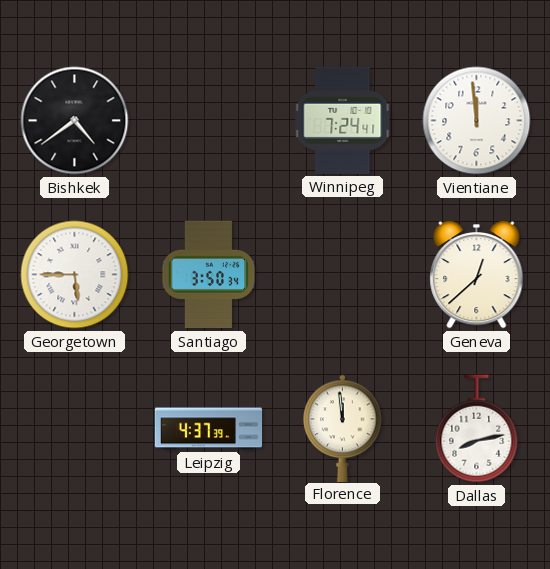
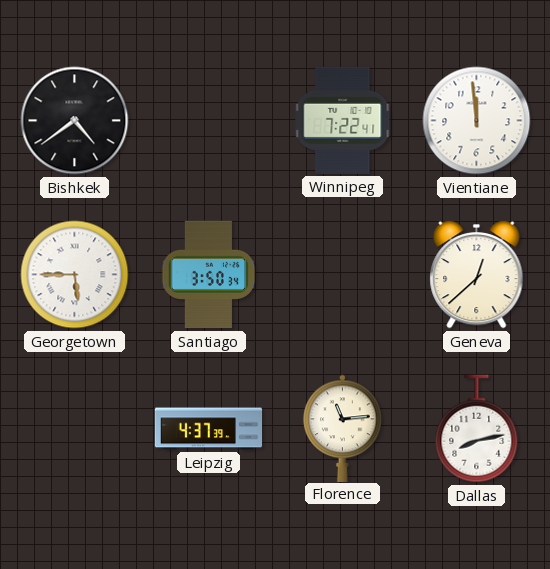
Winnipeg: 7:24 -> 7:22 (343, 120)
Florence: 11:59 -> 11:14 (343, 428)
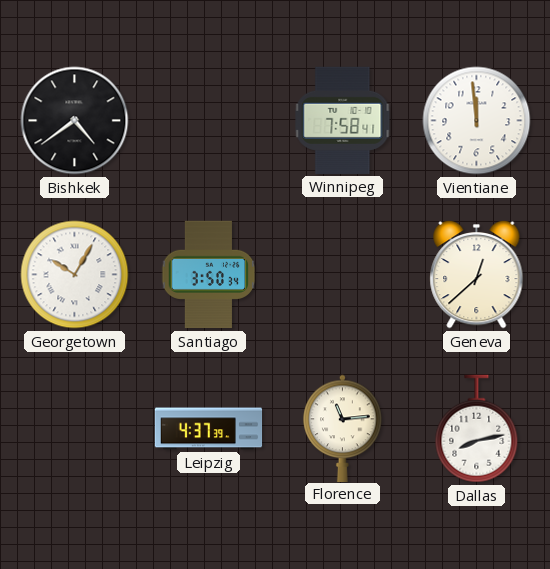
Winnipeg: 7:22 -> 7:58 (343, 120)
Georgetown: 5:45 -> 10:05 (75, 275)
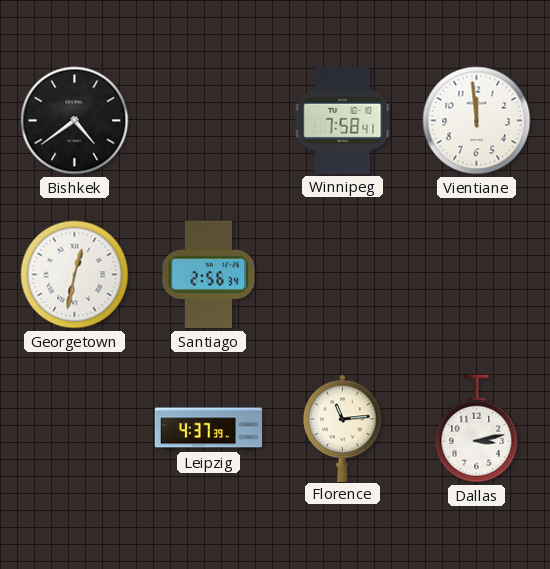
Georgetown: 10:05 -> 12:32 (75, 275)
Santiago: 3:50 -> 2:56 (209, 275)
Geneva: 12:38 -> none (477, 274)
Dallas: 8:13 -> 3:13 (477, 429)
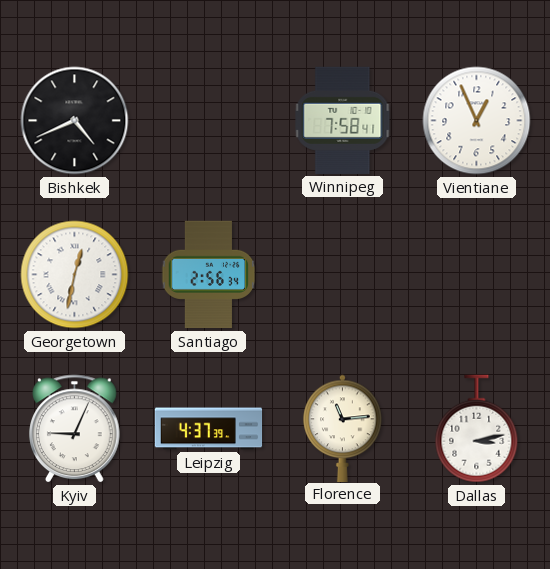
Bishkek: 4:39 -> 4:41 (75, 121)
Vientiane: 11:59 -> 12:56 (477, 121)
Kyiv: none -> 9:04 (75, 429)
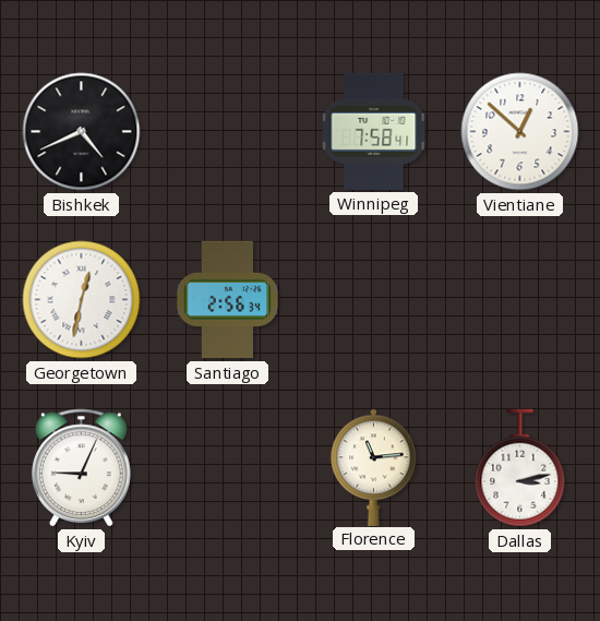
Vientiane: 12:56 -> 12:52 (520, 132)
Leipzig: 4:37 -> none (209, 429)
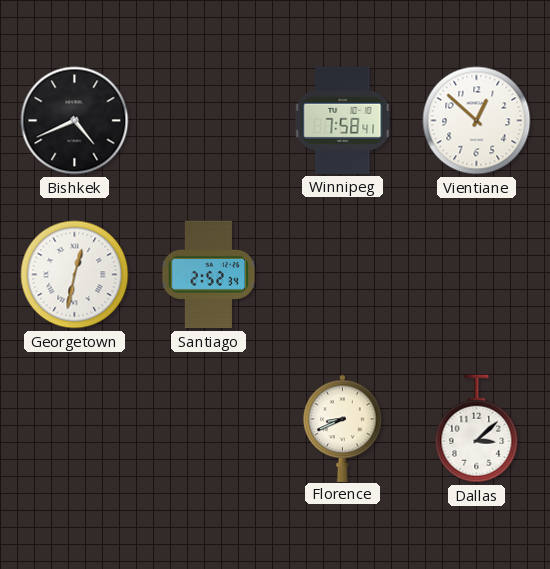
Santiago: 2:56 -> 2:52 (209, 275)
Kyiv: 9:04 -> none (82, 468)
Florence: 11:14 -> 8:41 (343, 428)
Dallas: 3:13 -> 3:08 (477, 429)
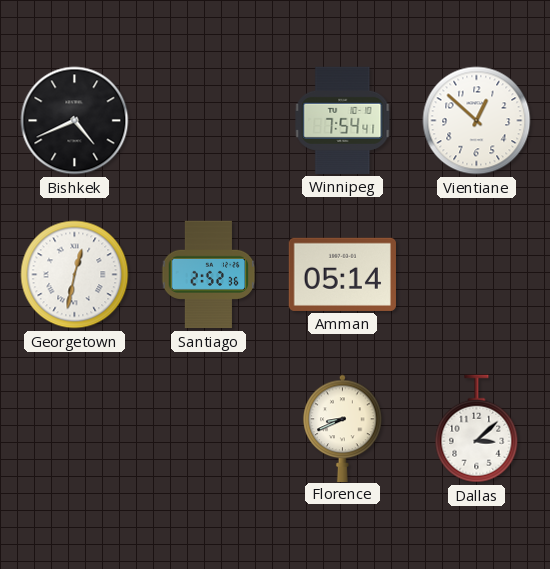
Winnipeg: 7:58 -> 7:54 (343, 120)
Santiago: 2:52:34 -> 2:52:36 (209, 275)
Amman: none -> 05:14 (342, 274)
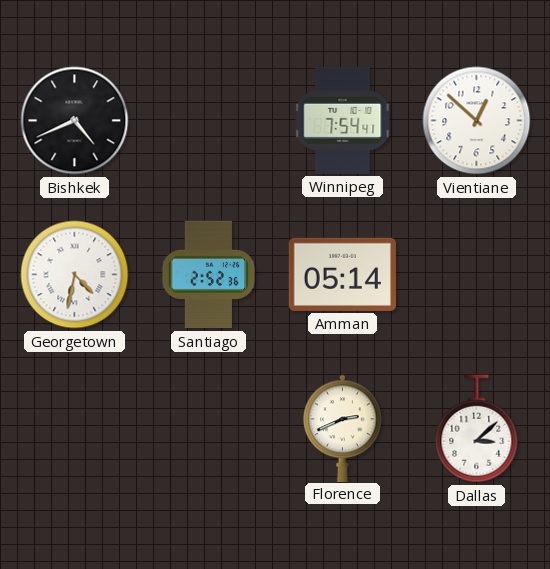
Georgetown: 12:32 -> 4:32 (75, 275)
Florence: 8:41 -> 2:41 (343, 428)
